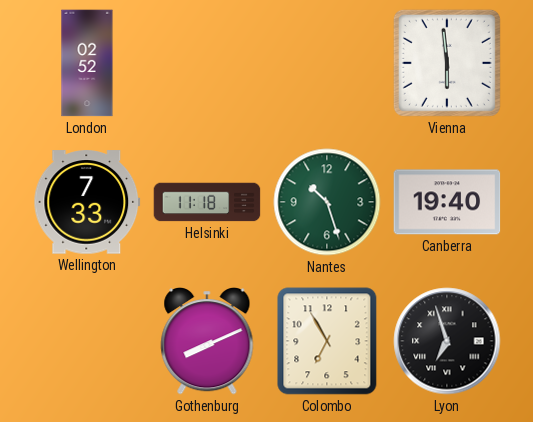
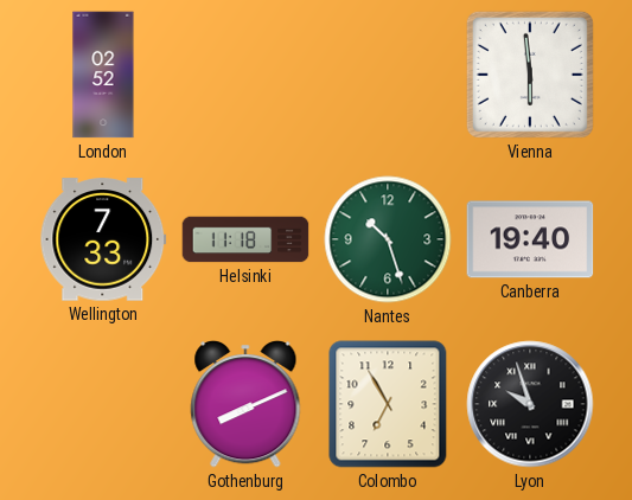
Lyon: 6:57 -> 9:57 (530, 404)
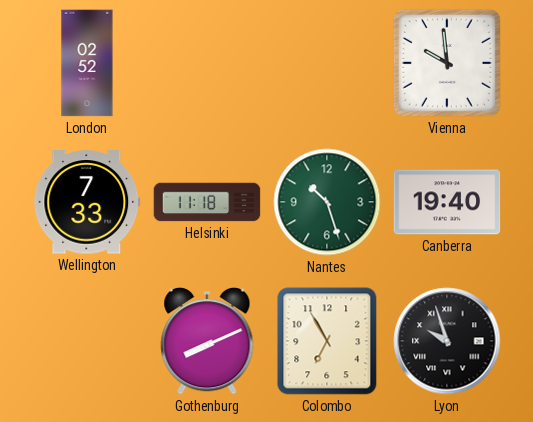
Vienna: 5:59 -> 9:59 (447, 63)
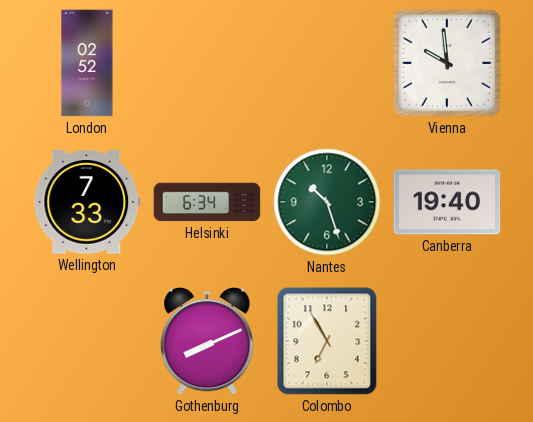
Helsinki: 11:18 -> 6:34 (207, 202)
Lyon: 9:57 -> none (447, 341)
